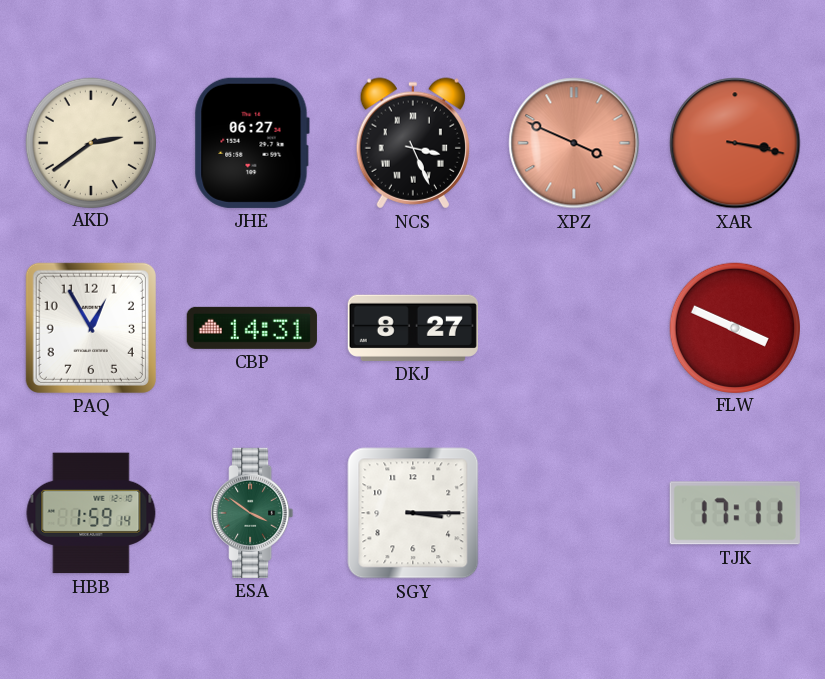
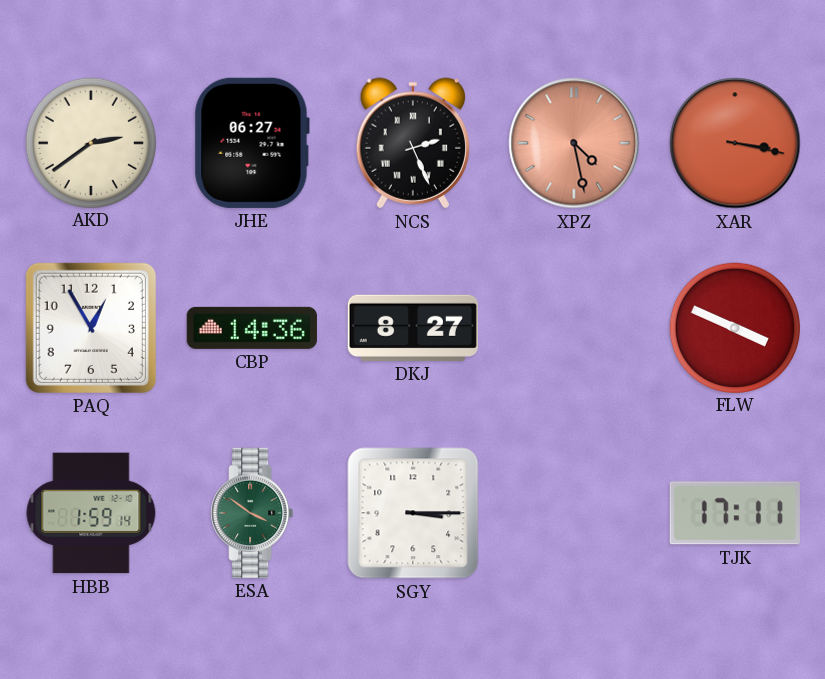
NCS: 3:26 -> 2:26 (412, 143)
XPZ: 3:49 -> 4:28 (574, 143)
CBP: 14:31 -> 14:36 (252, 328)
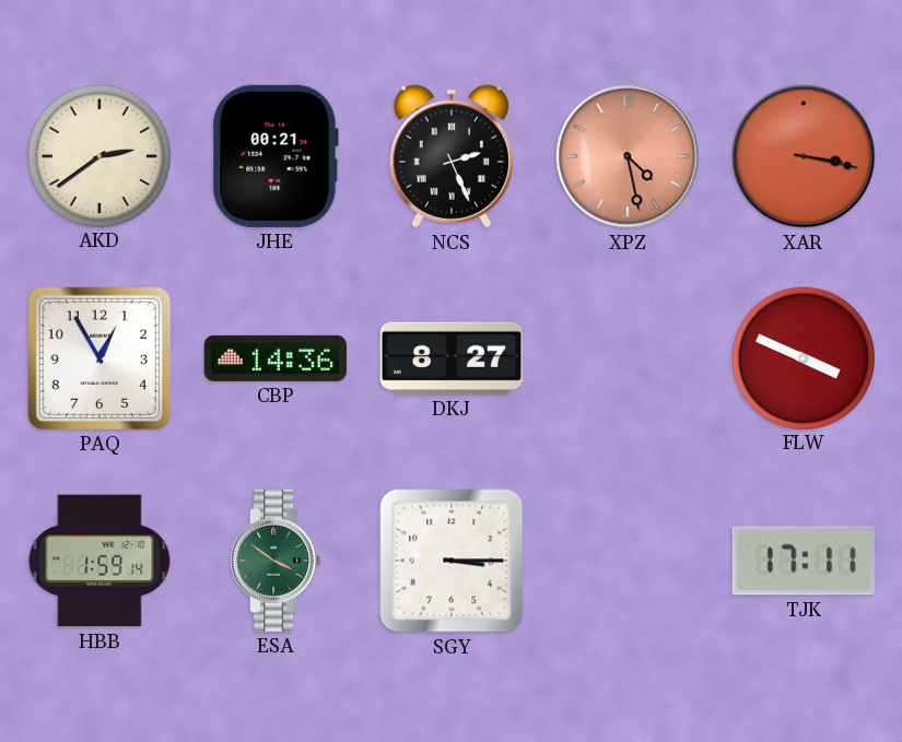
JHE: 06:27 -> 00:21 (276, 156)
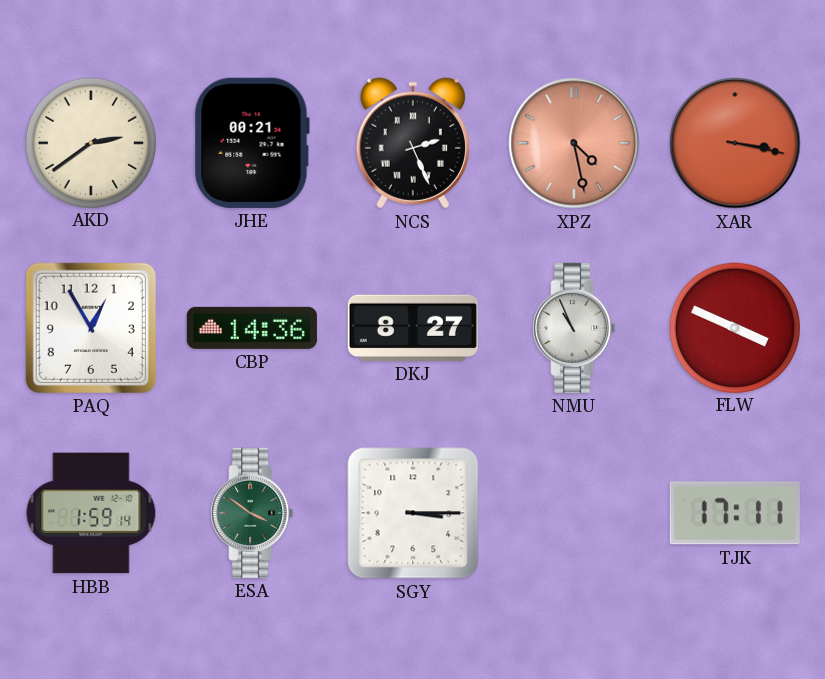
NMU: none -> 10:56 (574, 328)
